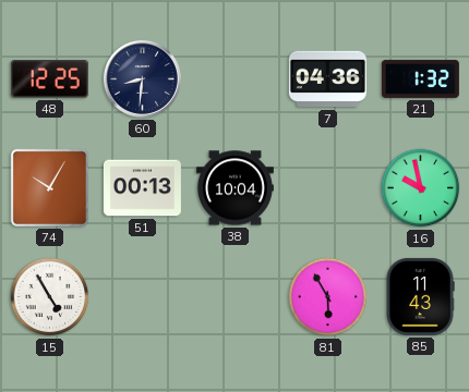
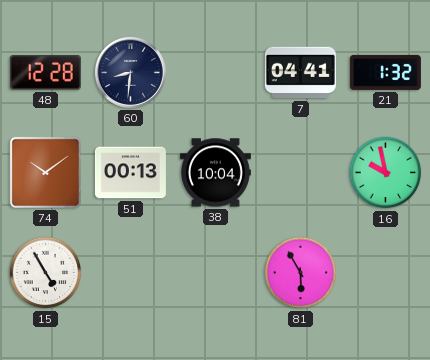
48: 12:25 -> 12:28 (45, 73)
7: 04:36 -> 04:41 (300, 73)
74: 10:05 -> 10:09 (45, 172)
85: 11:43 -> none (420, 296)
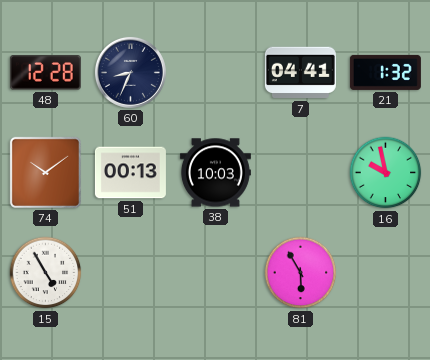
60: 8:31 -> 8:34 (130, 72)
38: 10:04 -> 10:03 (215, 173)
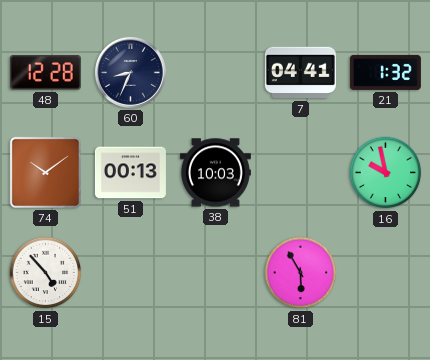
15: 4:55 -> 4:53 (46, 273)
